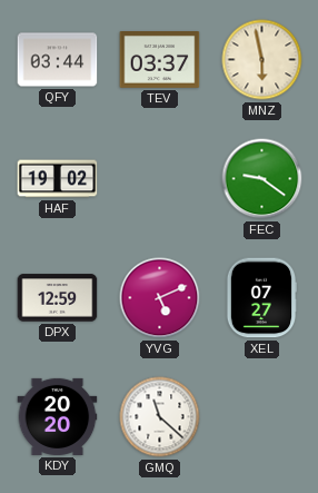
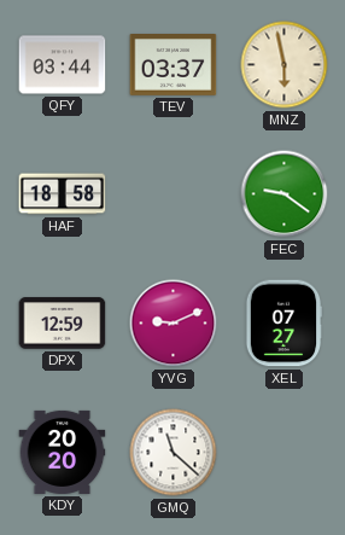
HAF: 19:02 -> 18:58 (63, 194)
YVG: 5:11 -> 9:11 (174, 324)
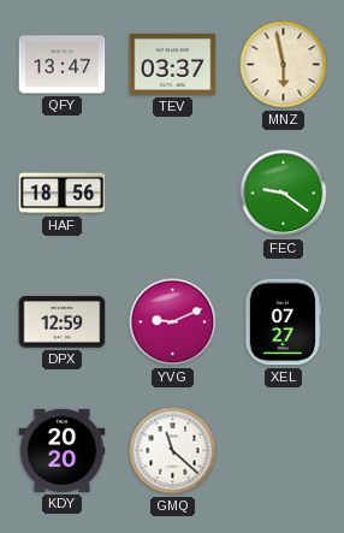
QFY: 03:44 -> 13:47 (63, 65)
HAF: 18:58 -> 18:56 (63, 194)
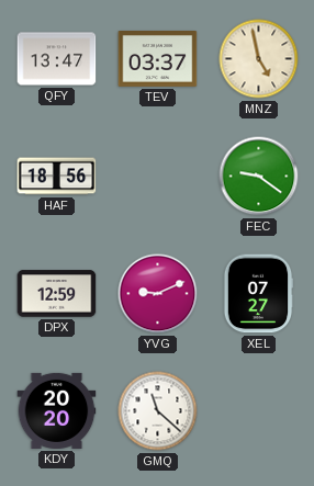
MNZ: 5:58 -> 4:58 (259, 59)
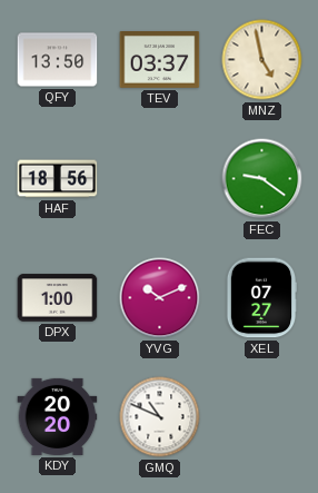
QFY: 13:47 -> 13:50 (58, 60)
DPX: 12:59 -> 1:00 (58, 298)
YVG: 9:11 -> 10:11 (160, 298)
GMQ: 11:22 -> 10:49 (160, 417)
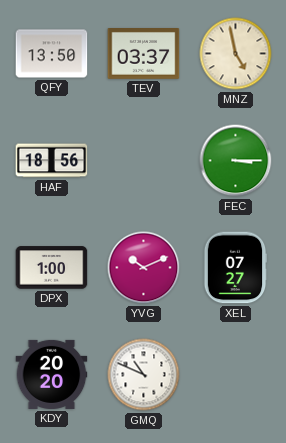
FEC: 9:21 -> 3:15 (236, 161)
